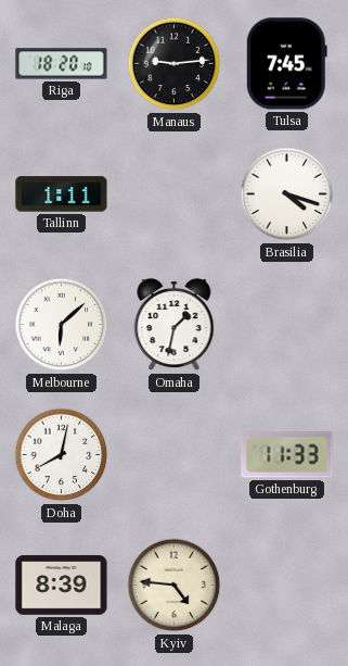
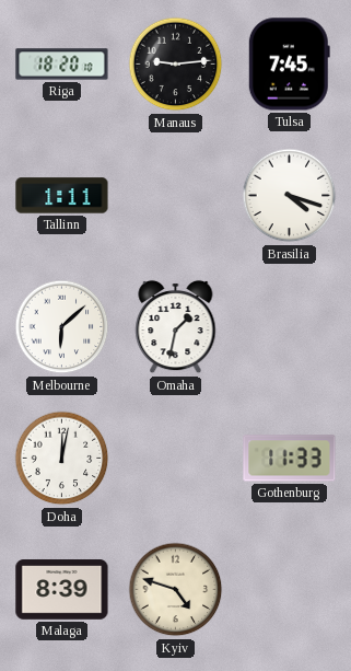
Doha: 8:02 -> 12:02 (62, 459)
Kyiv: 4:46 -> 4:48 (176, 590)
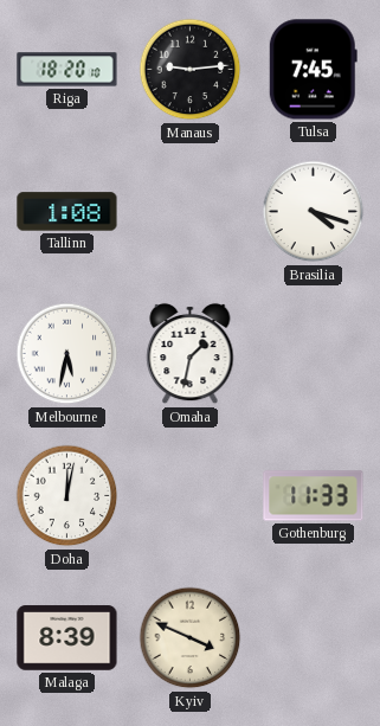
Tallinn: 1:11 -> 1:08 (67, 212)
Melbourne: 6:08 -> 5:32 (67, 354)
Kyiv: 4:48 -> 3:49 (191, 638)
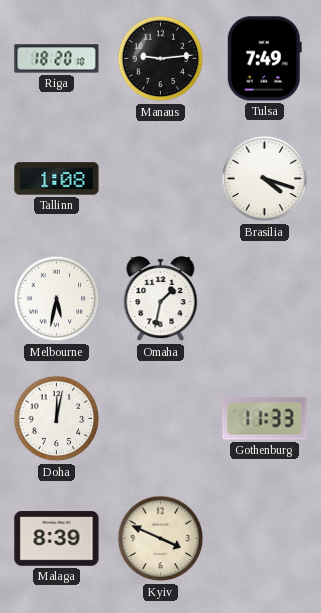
Tulsa: 7:45 -> 7:49 (264, 59)
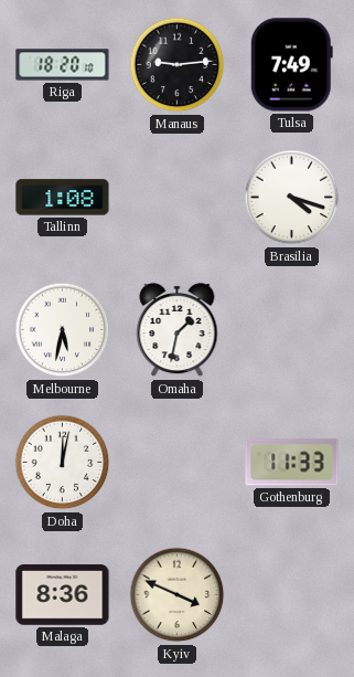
Malaga: 8:39 -> 8:36 (63, 595)
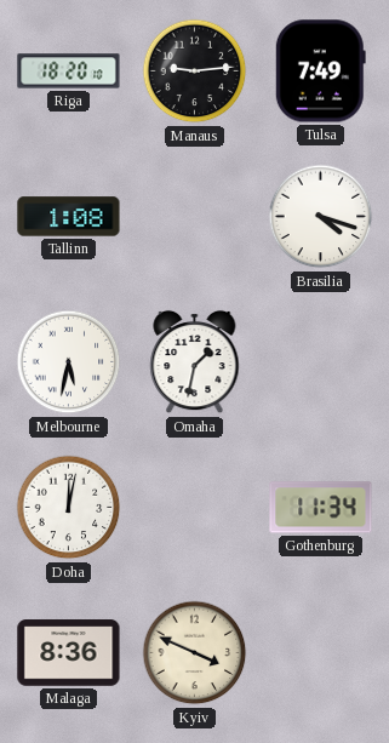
Gothenburg: 11:33 -> 11:34 (321, 508)
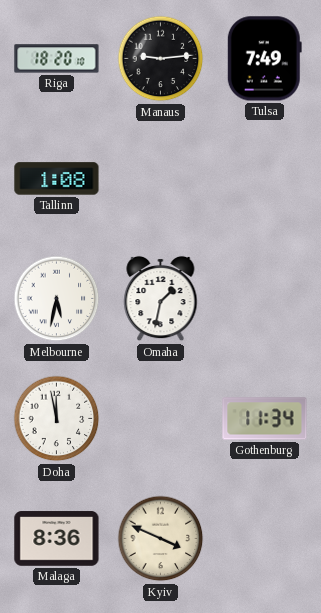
Brasilia: 4:18 -> none (321, 217)
Doha: 12:02 -> 11:58 (57, 419)
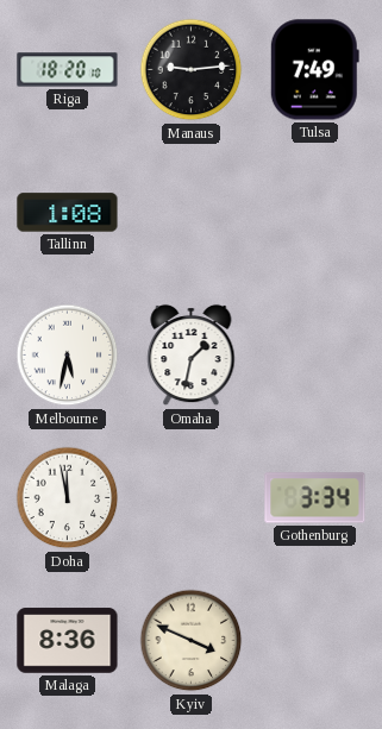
Gothenburg: 11:34 -> 3:34 (315, 498)
